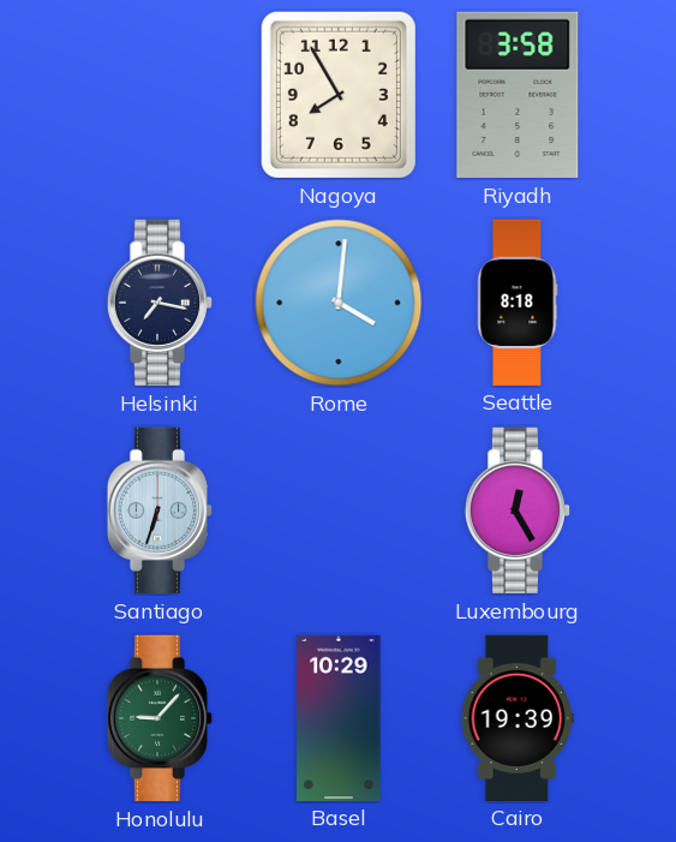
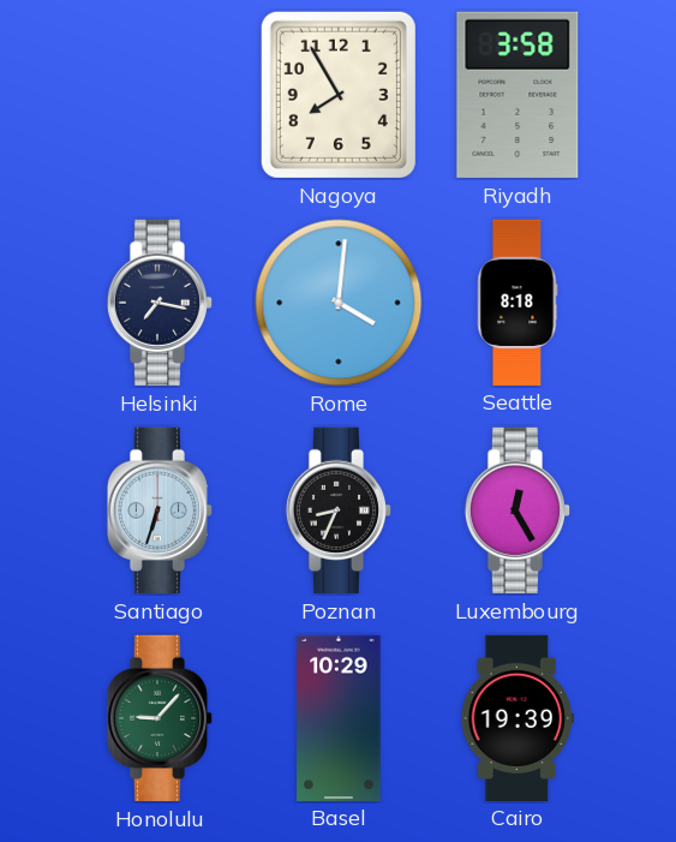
Poznan: none -> 8:34 (339, 510)
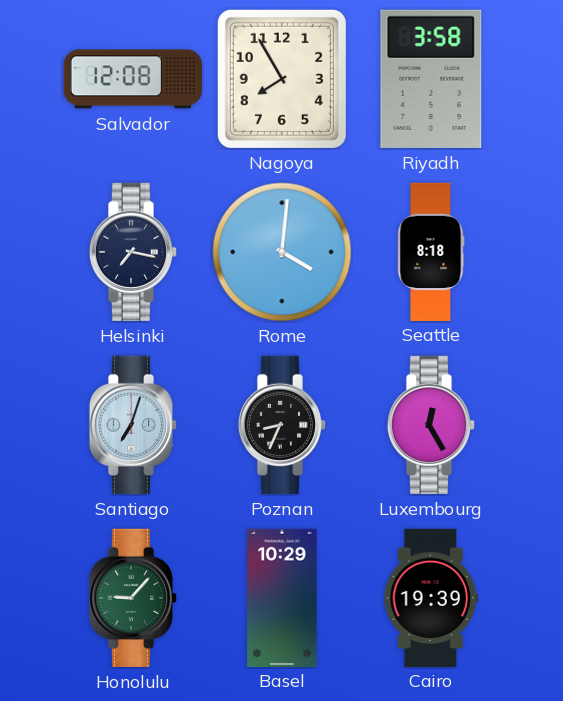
Salvador: none -> 12:08 (133, 79)
Santiago: 6:33 -> 7:03 (133, 425)
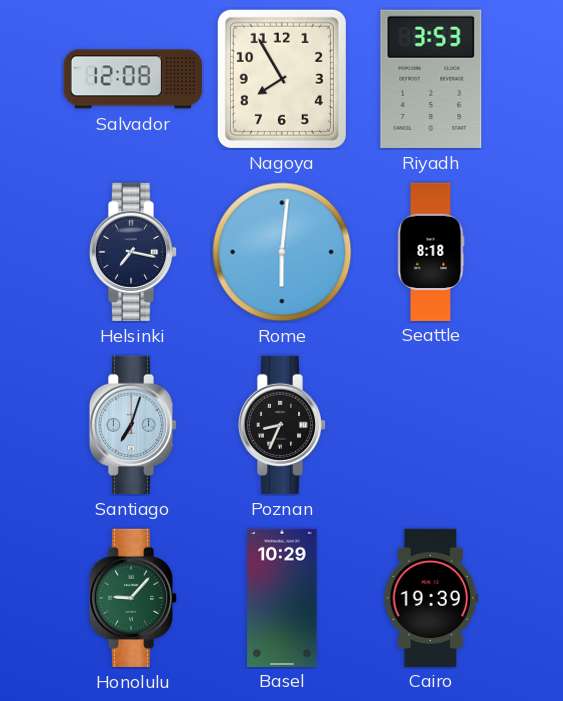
Riyadh: 3:58 -> 3:53 (431, 79)
Rome: 4:01 -> 6:01 (282, 252)
Luxembourg: 12:25 -> none (431, 425)
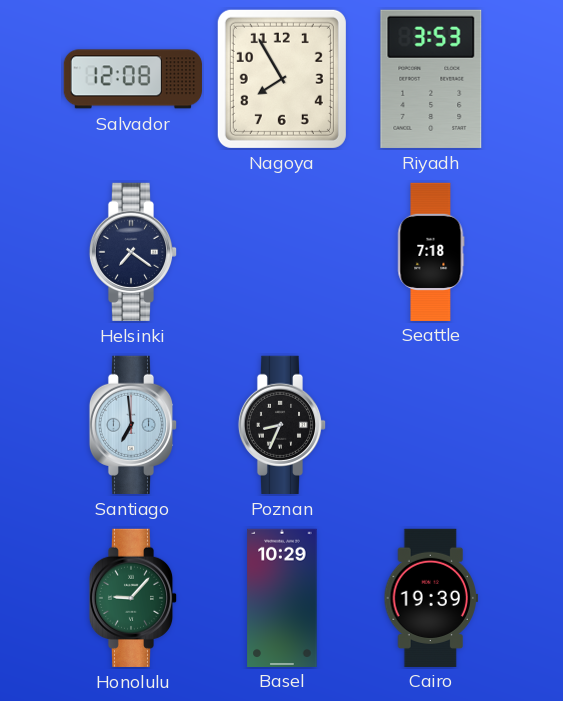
Helsinki: 7:17 -> 7:21 (133, 252)
Rome: 6:01 -> none (282, 252)
Seattle: 8:18 -> 7:18 (431, 251)
Santiago: 7:03 -> 6:59 (133, 425)
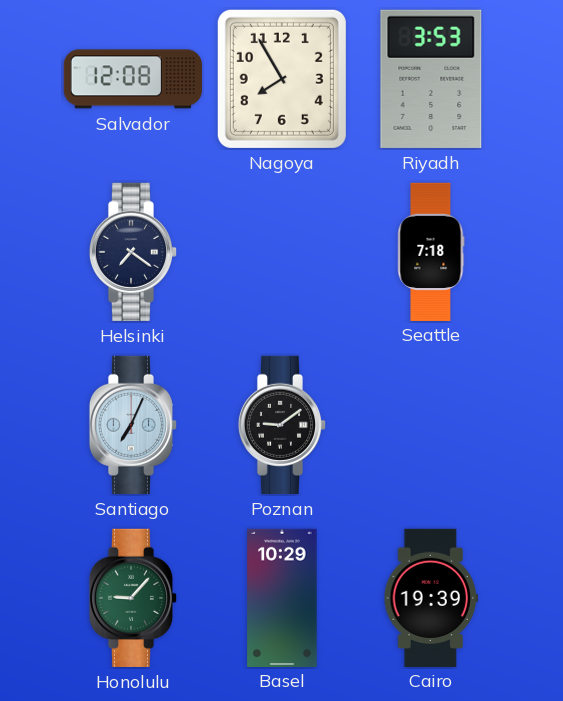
Santiago: 6:59 -> 7:04 (133, 425)
Poznan: 8:34 -> 9:09 (282, 425)
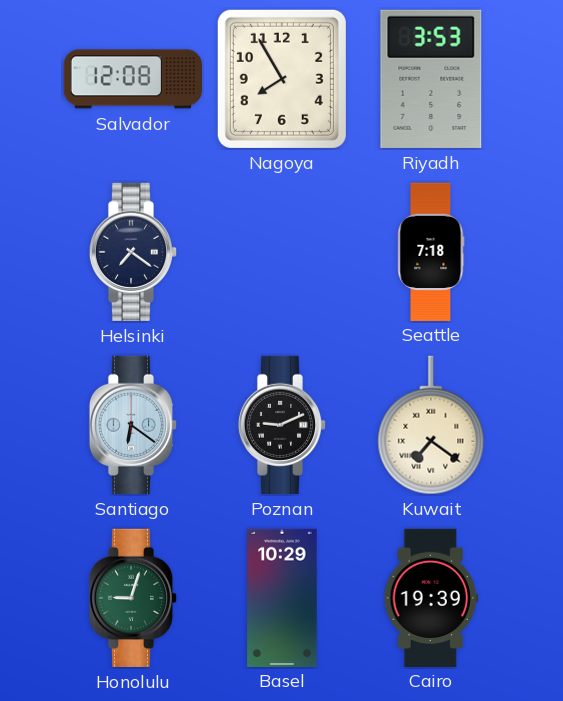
Santiago: 7:04 -> 6:21 (133, 425)
Poznan: 9:09 -> 9:11 (282, 425)
Kuwait: none -> 7:21 (431, 425)
Honolulu: 9:07 -> 9:03 (133, 598)
